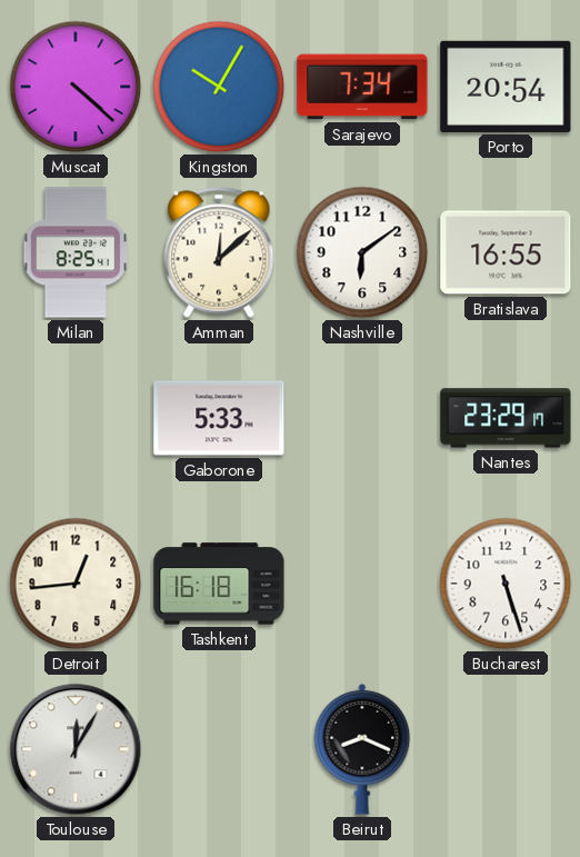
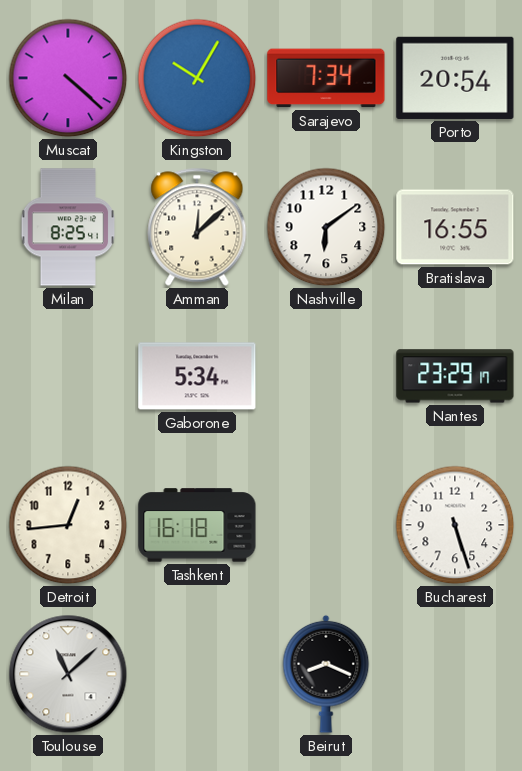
Gaborone: 5:33 -> 5:34 (197, 376)
Toulouse: 12:05 -> 11:08 (68, 674)
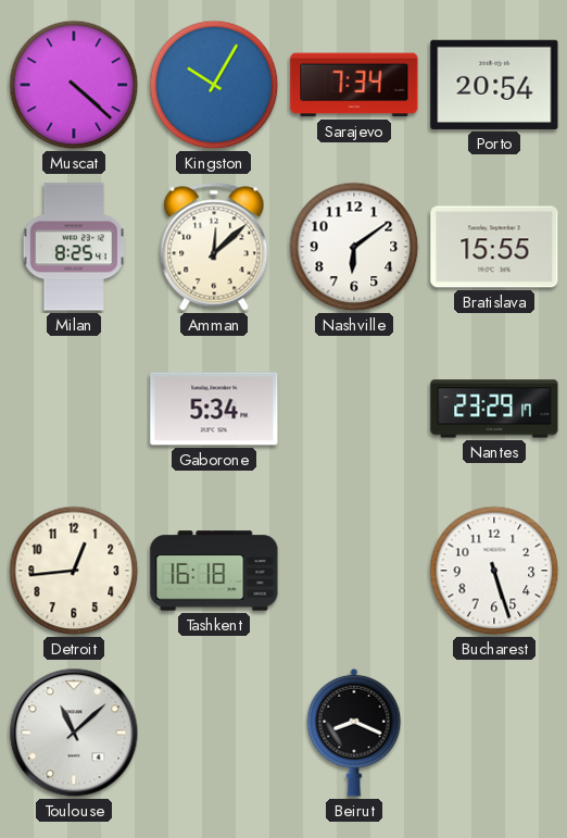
Bratislava: 16:55 -> 15:55 (494, 247)
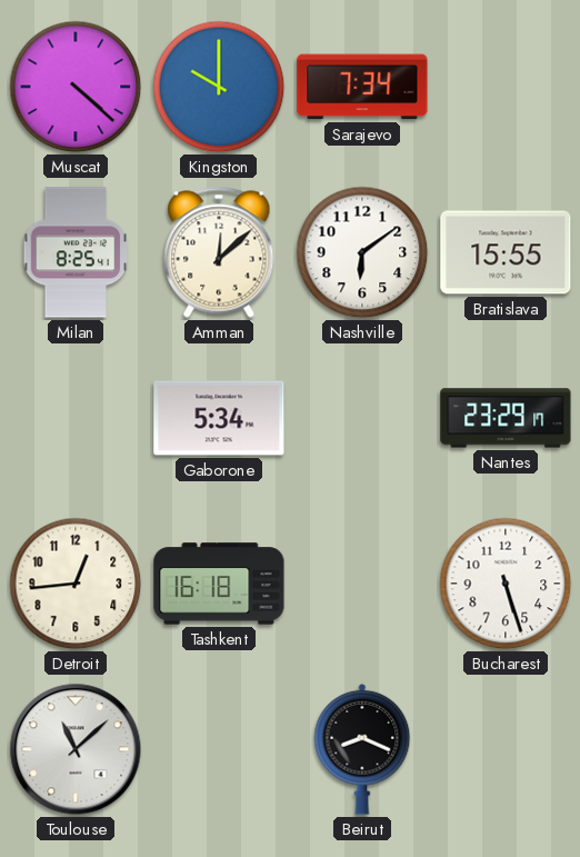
Kingston: 10:05 -> 10:00 (219, 87)
Porto: 20:54 -> none (494, 85)
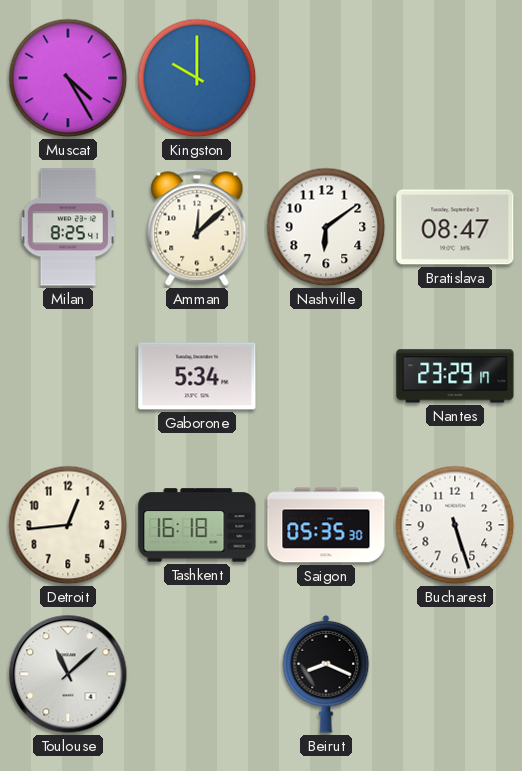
Muscat: 4:22 -> 4:25 (68, 78)
Sarajevo: 7:34 -> none (362, 87)
Bratislava: 15:55 -> 08:47 (455, 227)
Saigon: none -> 05:35 (326, 525)
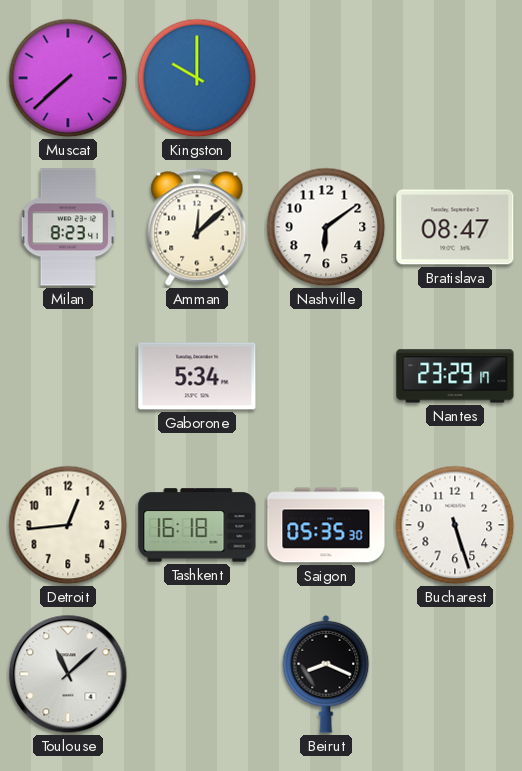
Muscat: 4:25 -> 7:38 (68, 78)
Milan: 8:25 -> 8:23 (68, 227)
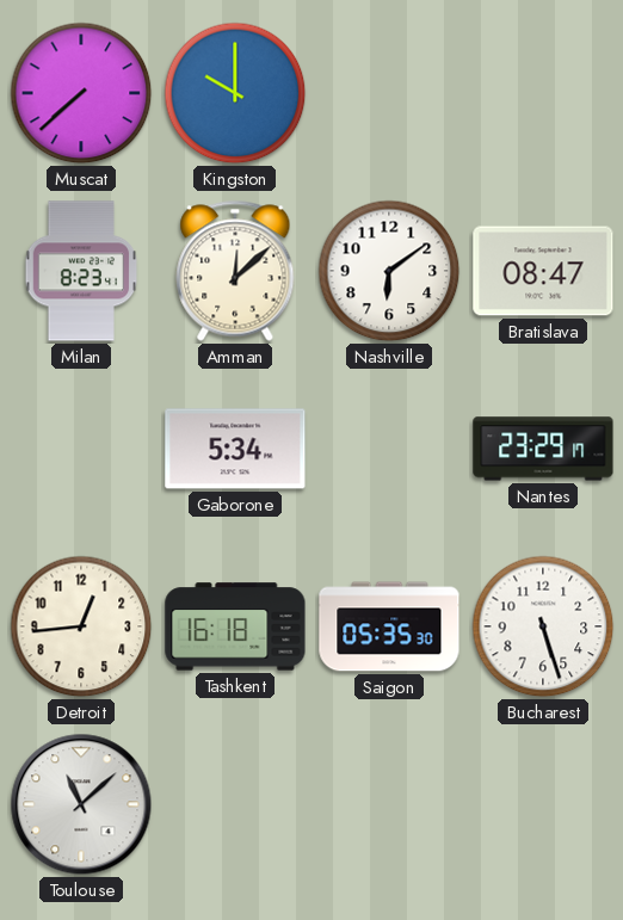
Beirut: 8:19 -> none (326, 674)
